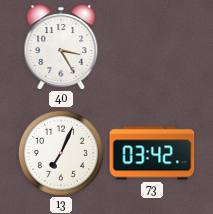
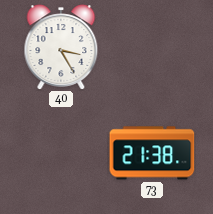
13: 7:04 -> none (61, 153)
73: 03:42 -> 21:38 (152, 153)
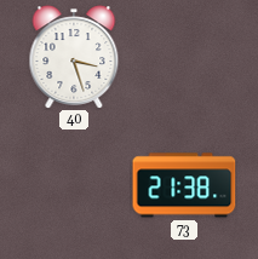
40: 3:25 -> 3:27 (74, 57)
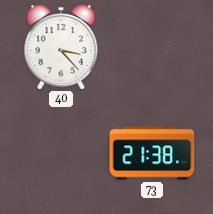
40: 3:27 -> 3:23 (61, 47)
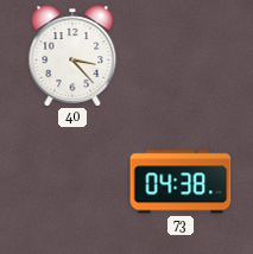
73: 21:38 -> 04:38 (181, 182)
